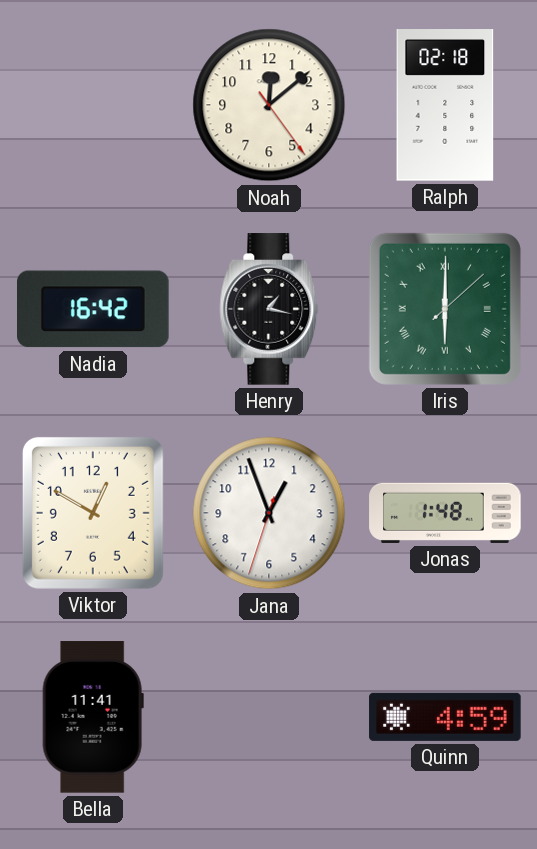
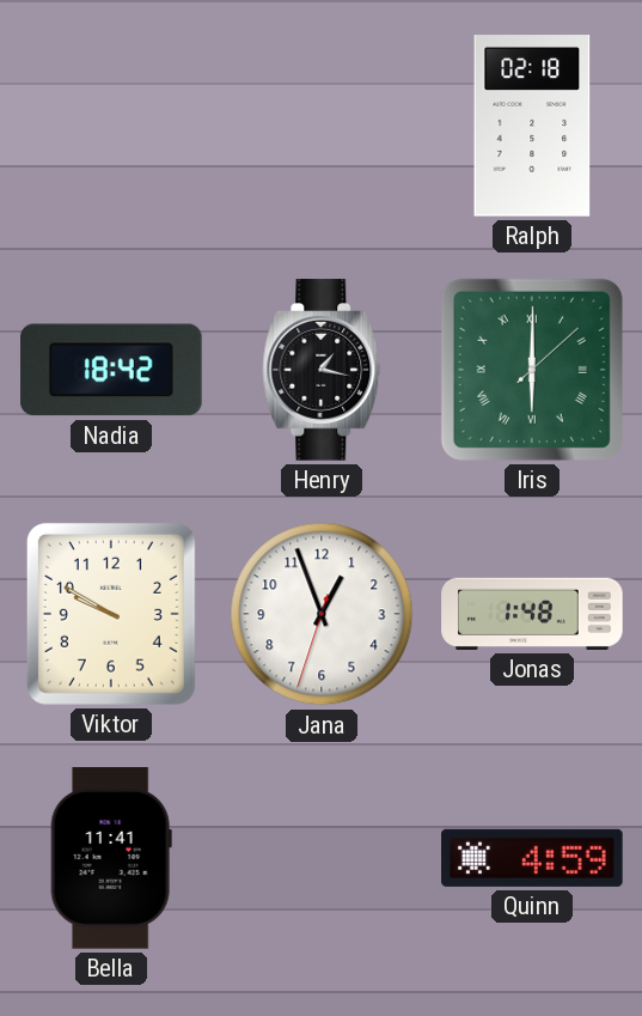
Noah: 12:08 -> none (269, 105)
Nadia: 16:42 -> 18:42 (112, 370)
Viktor: 12:50 -> 9:50 (111, 614)
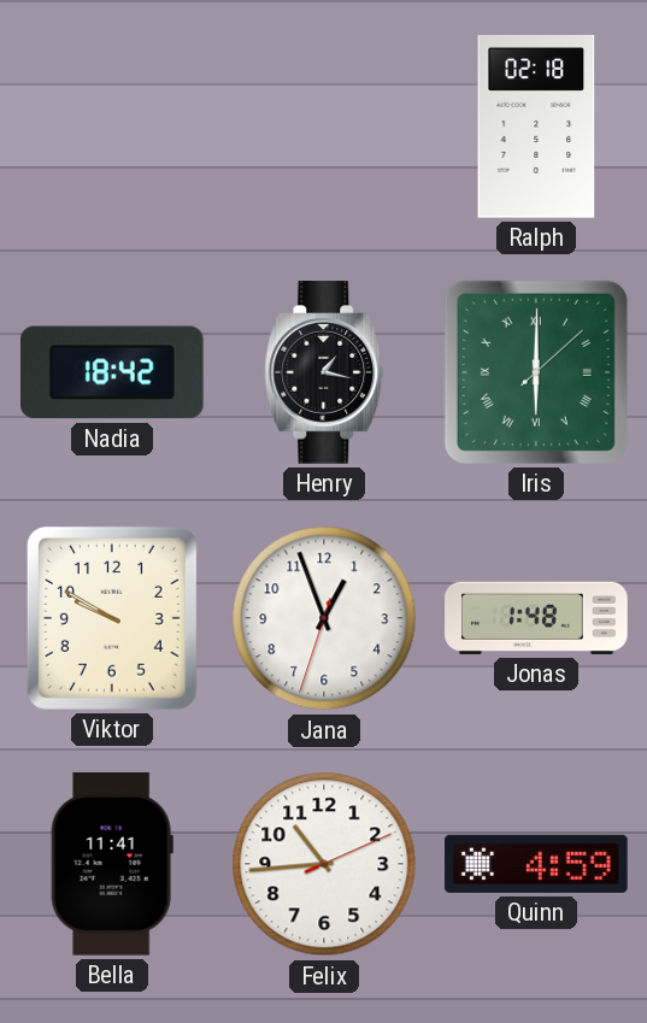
Felix: none -> 10:44 (324, 864)
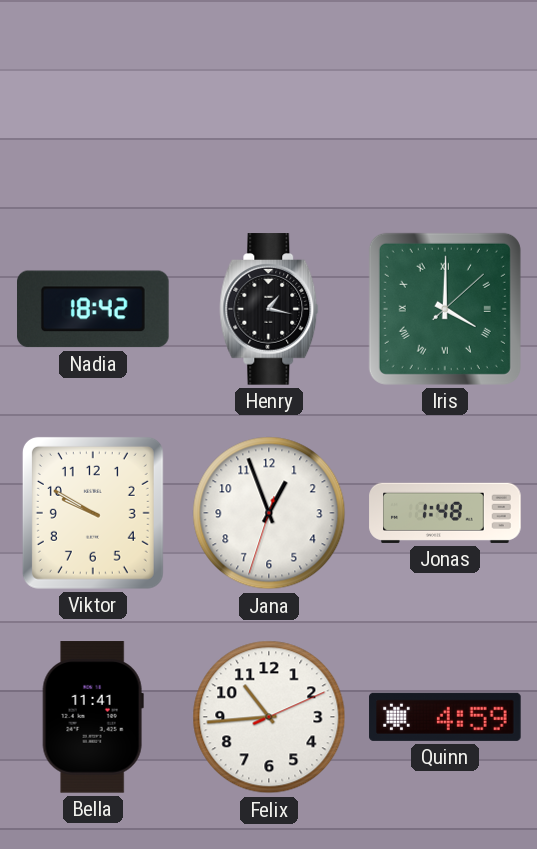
Ralph: 02:18 -> none (536, 127)
Iris: 6:00 -> 4:00 (445, 309)
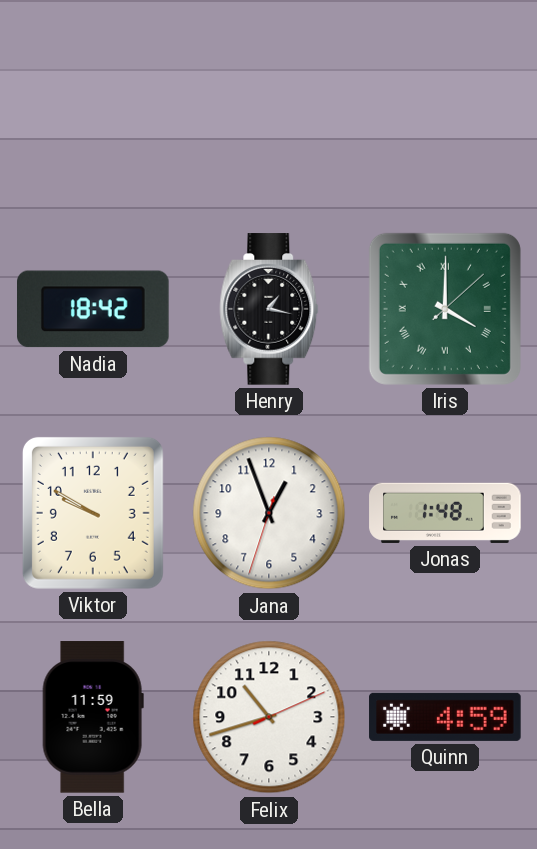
Bella: 11:41 -> 11:59 (93, 717)
Felix: 10:44 -> 10:42 (269, 717)
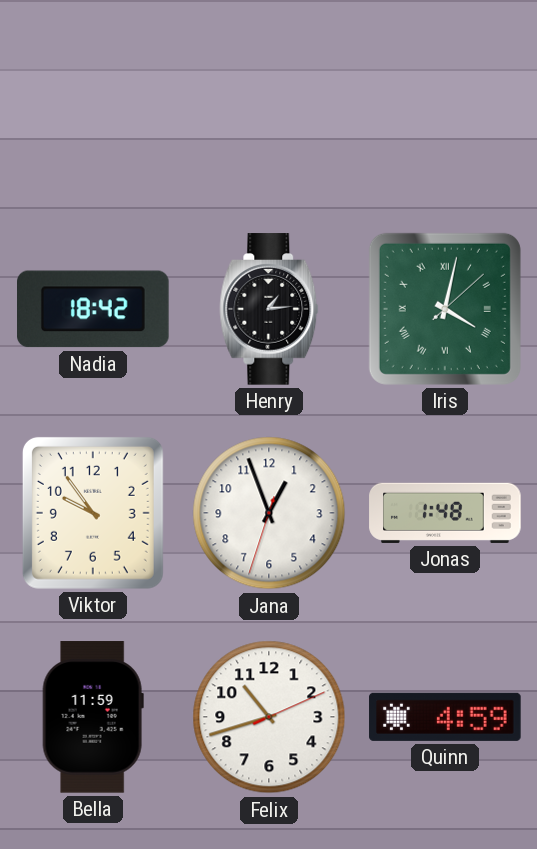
Henry: 1:17 -> 1:14 (269, 309)
Iris: 4:00 -> 4:02 (445, 309)
Viktor: 9:50 -> 9:54 (93, 513)
